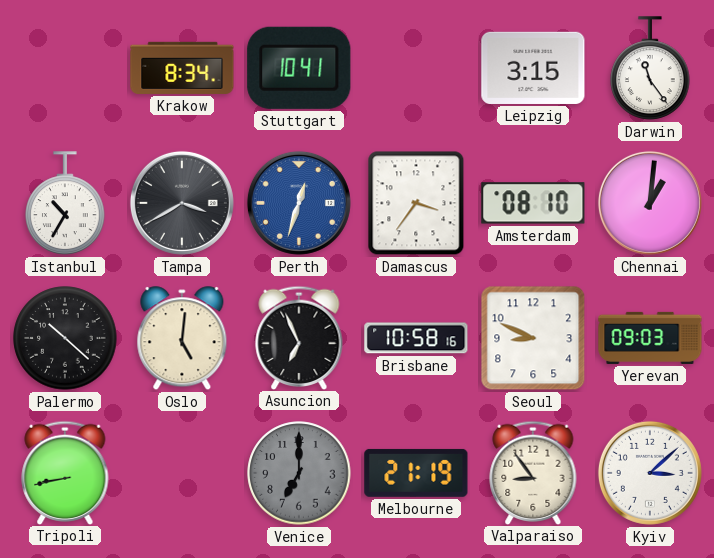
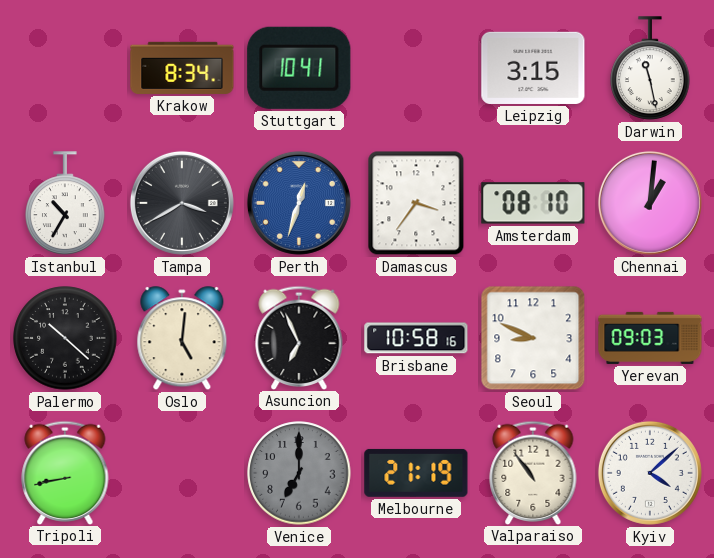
Darwin: 11:24 -> 11:28 (650, 68)
Valparaiso: 8:54 -> 10:54 (533, 472)
Kyiv: 3:08 -> 4:08 (650, 473)
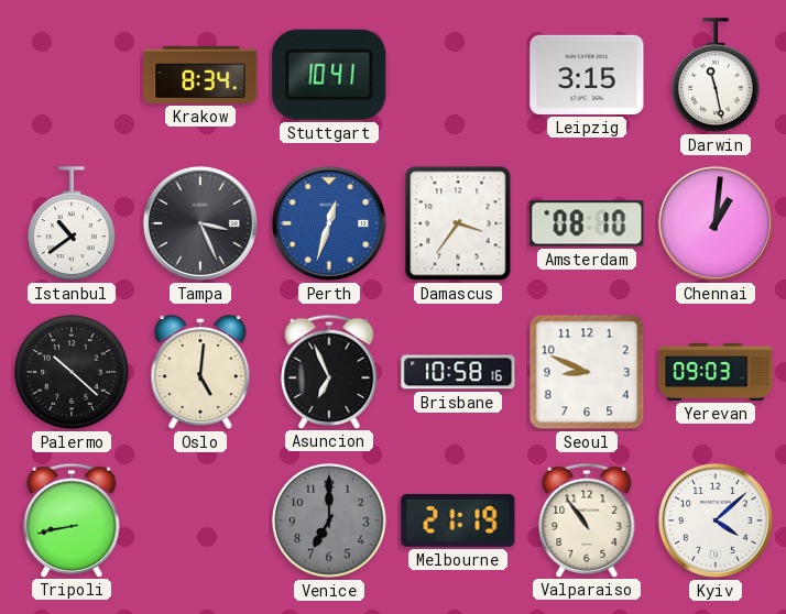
Istanbul: 10:35 -> 10:39 (72, 223)
Tampa: 3:40 -> 3:26 (200, 223)
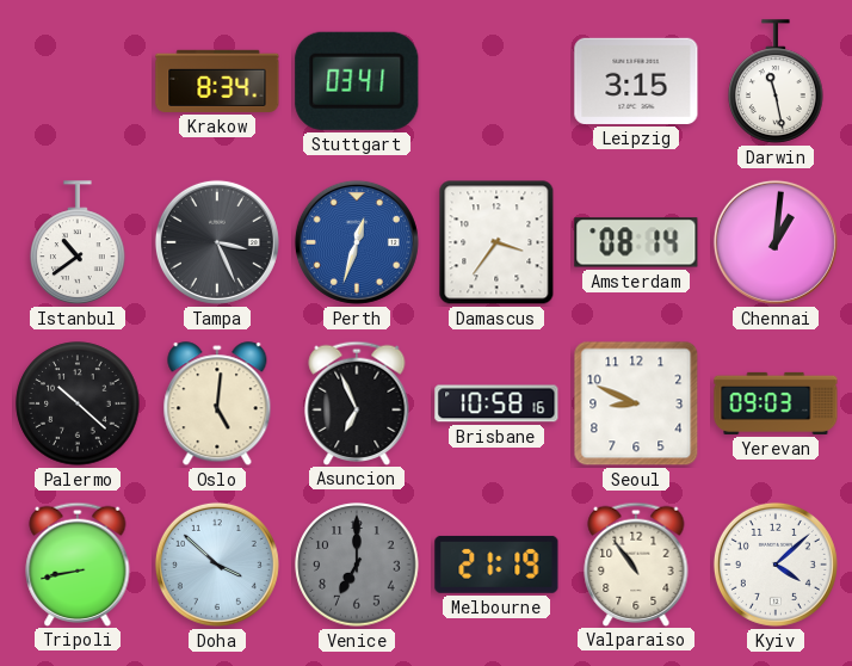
Stuttgart: 10:41 -> 03:41 (357, 81)
Amsterdam: 08:10 -> 08:14 (636, 242)
Doha: none -> 3:52 (217, 565)
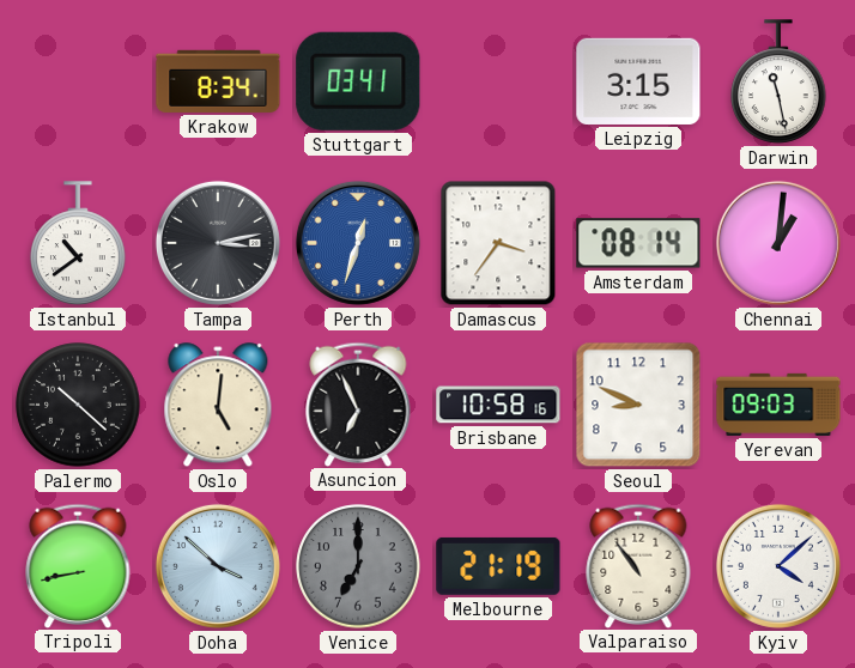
Tampa: 3:26 -> 3:13 (218, 243)
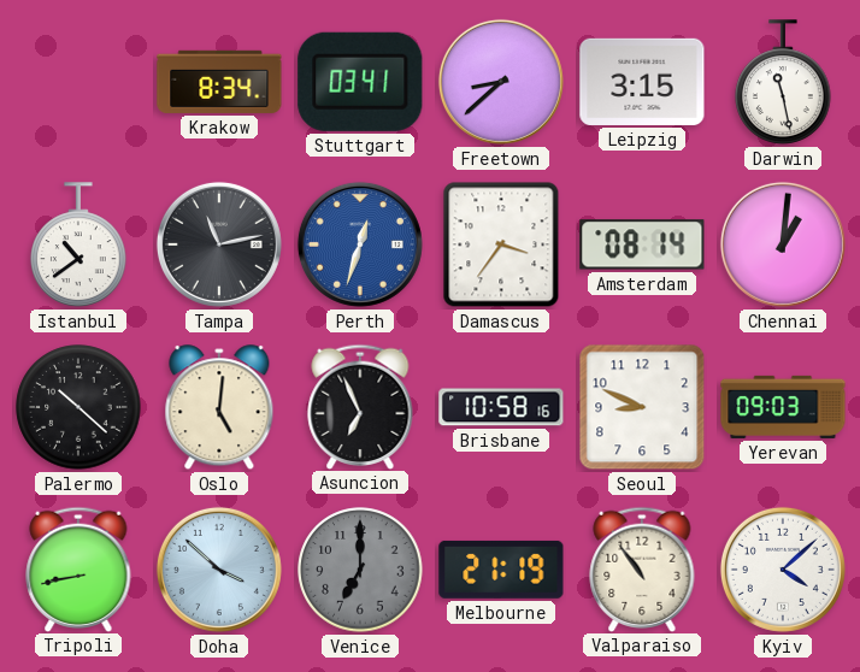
Freetown: none -> 8:38 (501, 82)
Tampa: 3:13 -> 11:13 (219, 244)
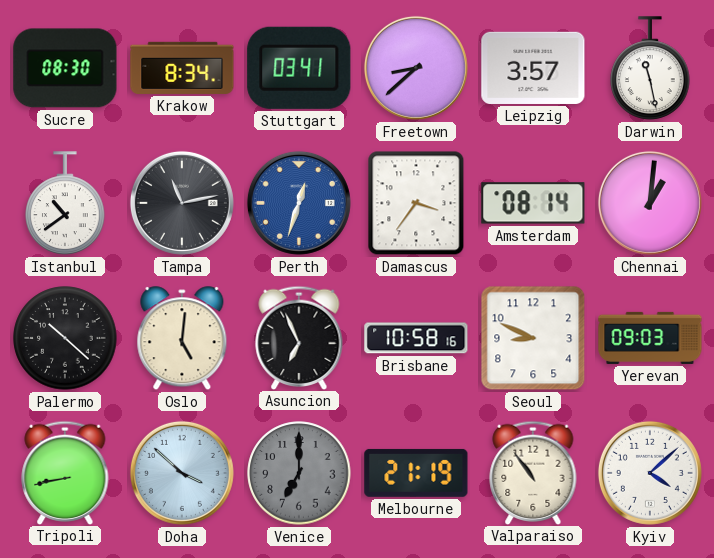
Sucre: none -> 08:30 (65, 68)
Leipzig: 3:15 -> 3:57 (533, 68)
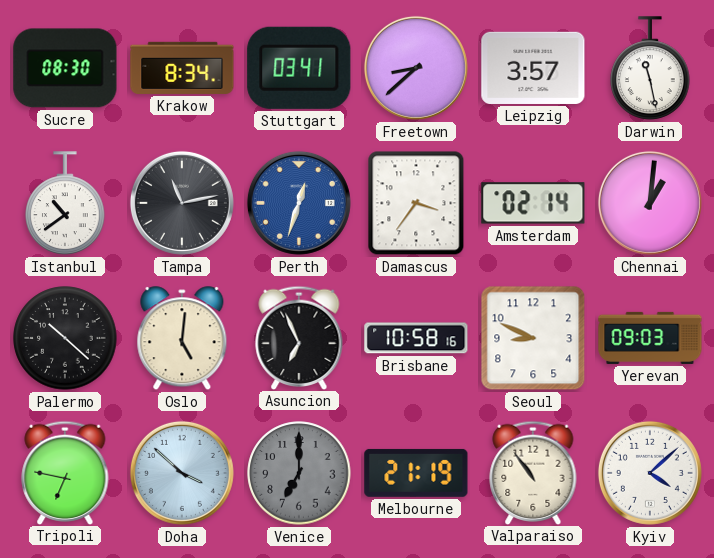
Amsterdam: 08:14 -> 02:14 (533, 203)
Tripoli: 8:43 -> 6:47 (65, 472)
